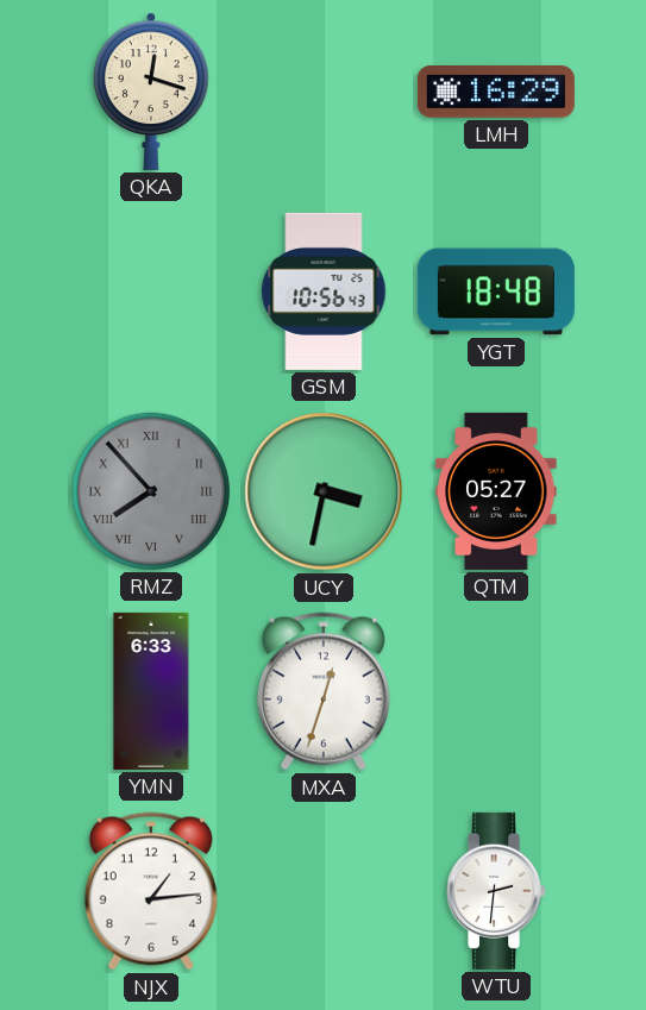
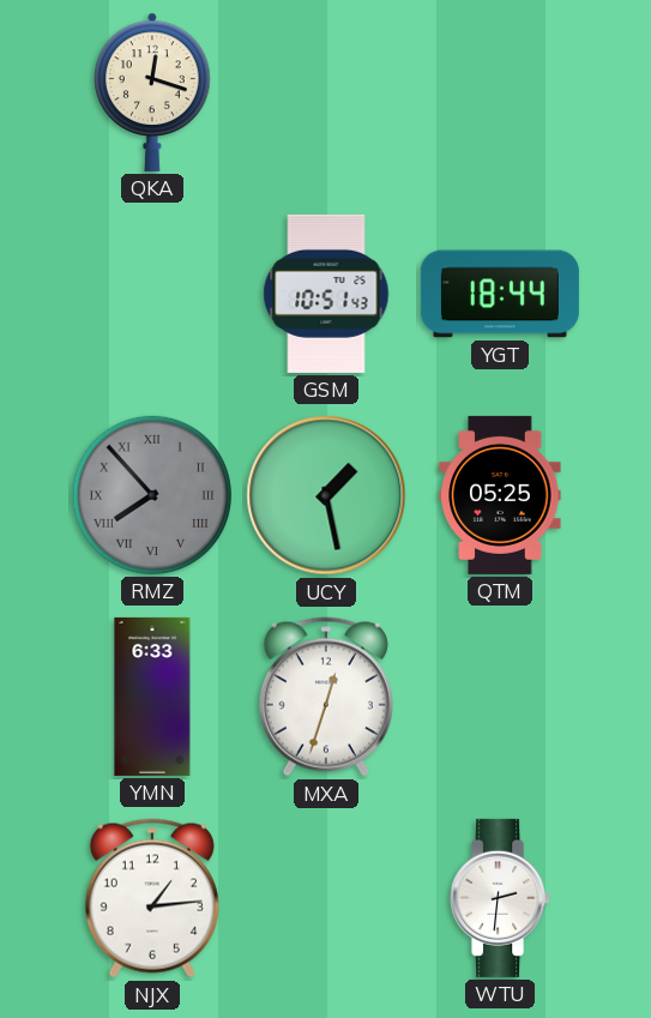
LMH: 16:29 -> none (496, 93)
GSM: 10:56 -> 10:51 (326, 294)
YGT: 18:48 -> 18:44 (500, 294)
UCY: 3:32 -> 1:28 (326, 495)
QTM: 05:27 -> 05:25 (500, 495)
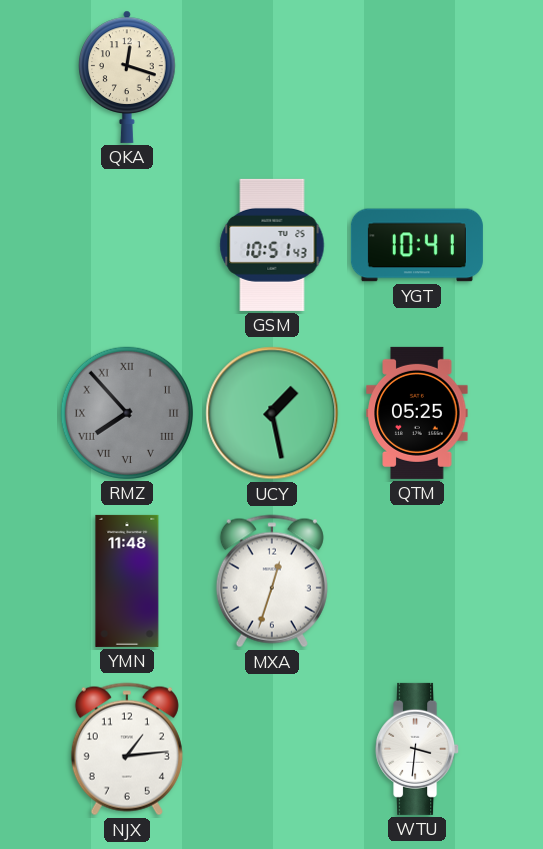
YGT: 18:44 -> 10:41 (417, 245)
YMN: 6:33 -> 11:48 (127, 581)
WTU: 2:31 -> 3:31 (418, 749)
